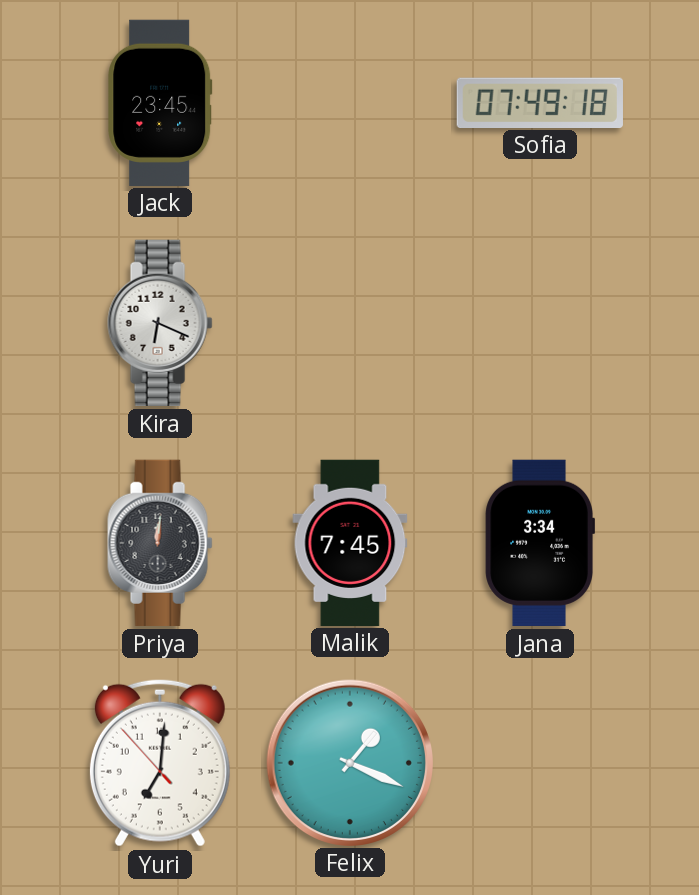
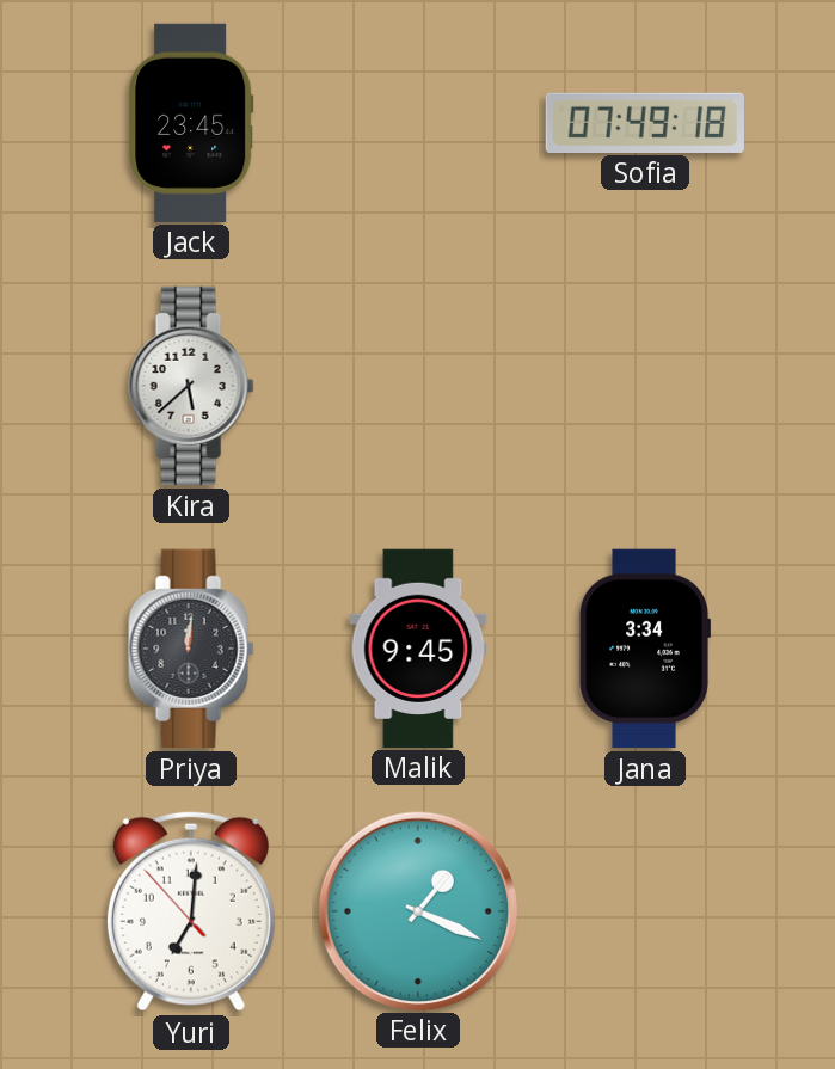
Kira: 6:19 -> 5:38 (191, 386)
Malik: 7:45 -> 9:45 (418, 647)
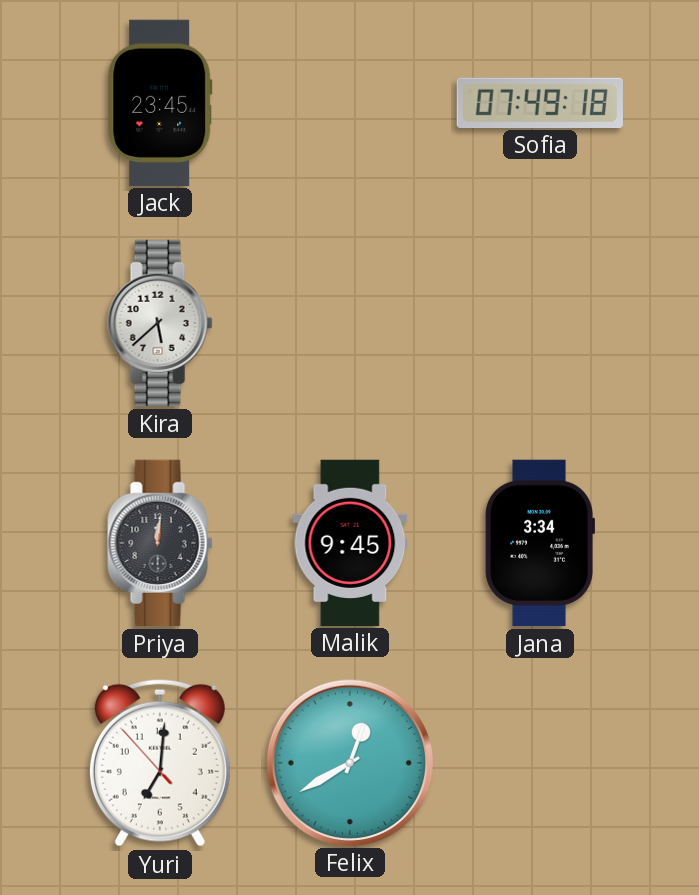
Felix: 1:19 -> 12:40 (349, 762)
